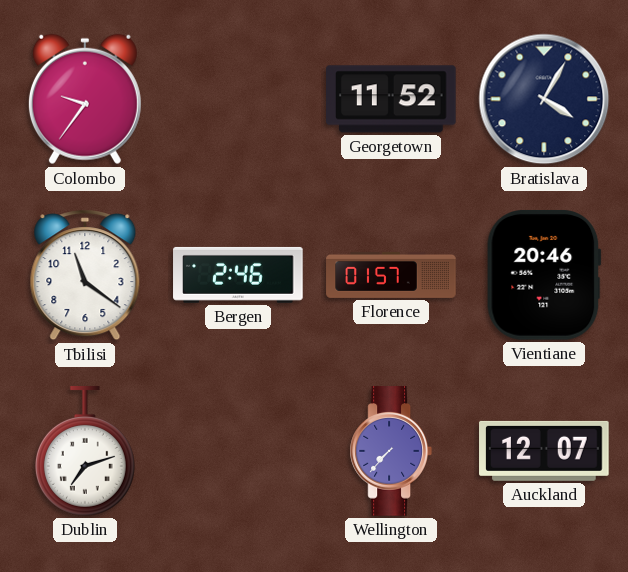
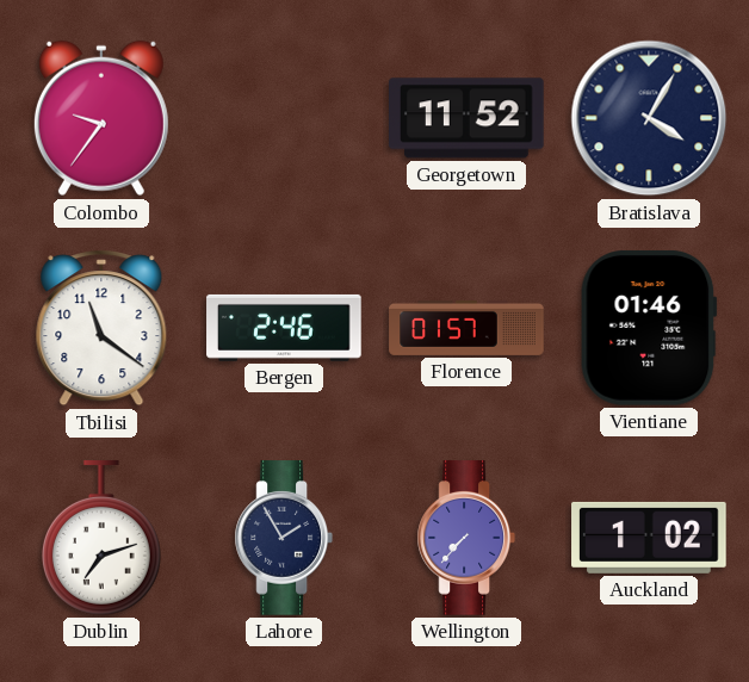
Vientiane: 20:46 -> 01:46 (649, 328)
Lahore: none -> 1:55 (283, 538)
Auckland: 12:07 -> 1:02 (649, 538)
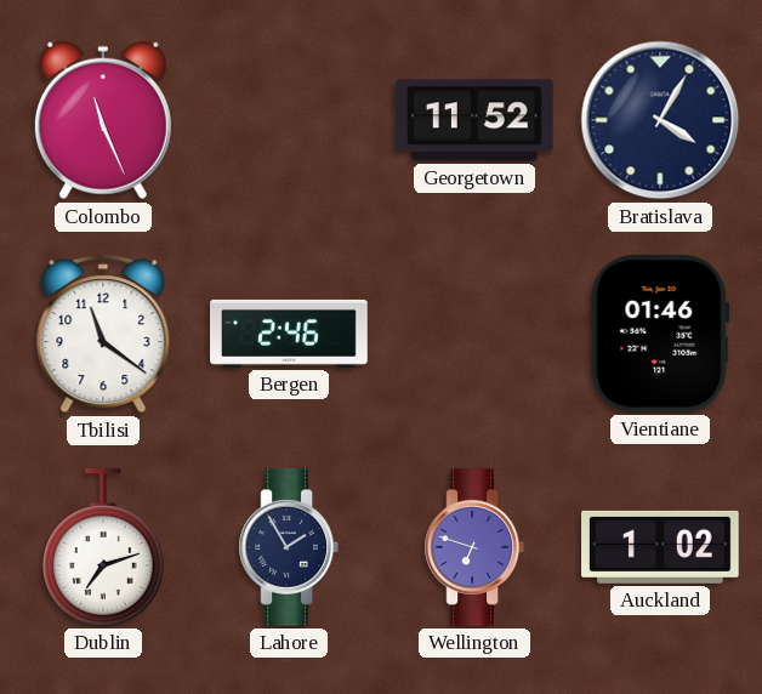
Colombo: 9:36 -> 11:26 (103, 120)
Florence: 01:57 -> none (466, 328)
Wellington: 7:37 -> 6:48 (473, 547)
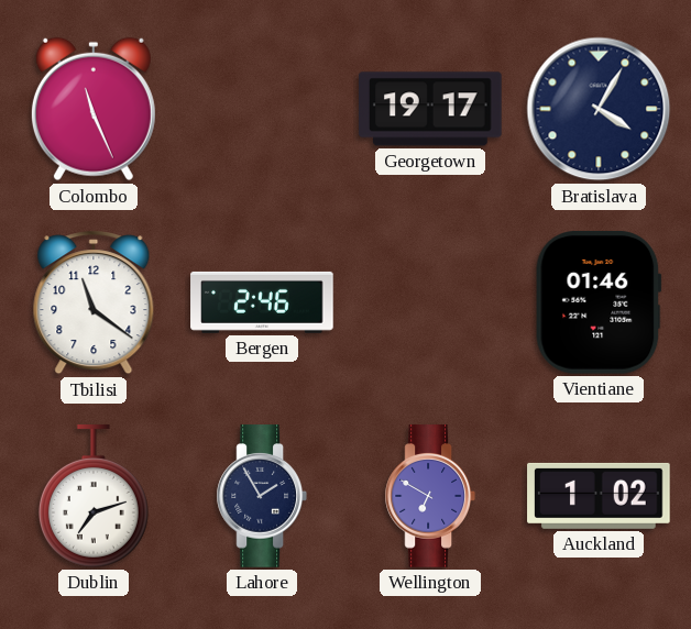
Georgetown: 11:52 -> 19:17 (431, 109)
Wellington: 6:48 -> 6:50 (429, 496)
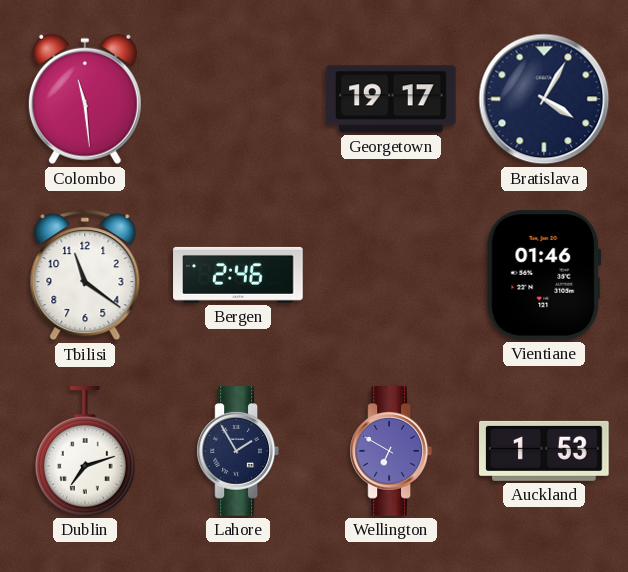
Colombo: 11:26 -> 11:29 (85, 99)
Auckland: 1:02 -> 1:53 (544, 451)
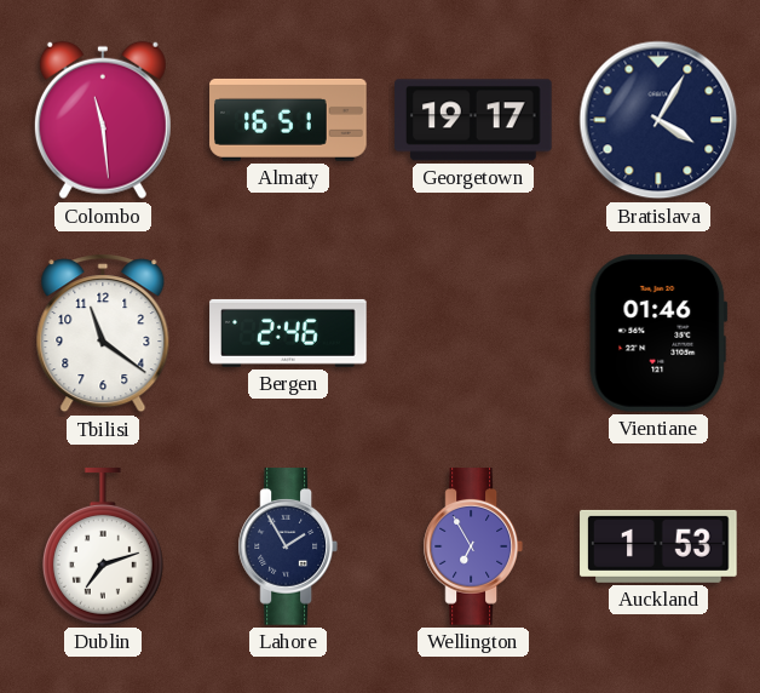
Almaty: none -> 16:51 (288, 120)
Wellington: 6:50 -> 6:55 (472, 546)
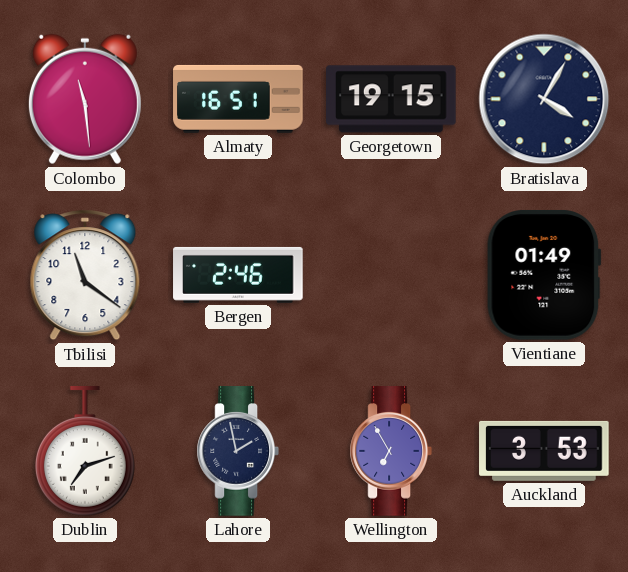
Georgetown: 19:17 -> 19:15 (392, 99)
Vientiane: 01:46 -> 01:49 (544, 275)
Lahore: 1:55 -> 1:58 (237, 451)
Auckland: 1:53 -> 3:53 (544, 451)
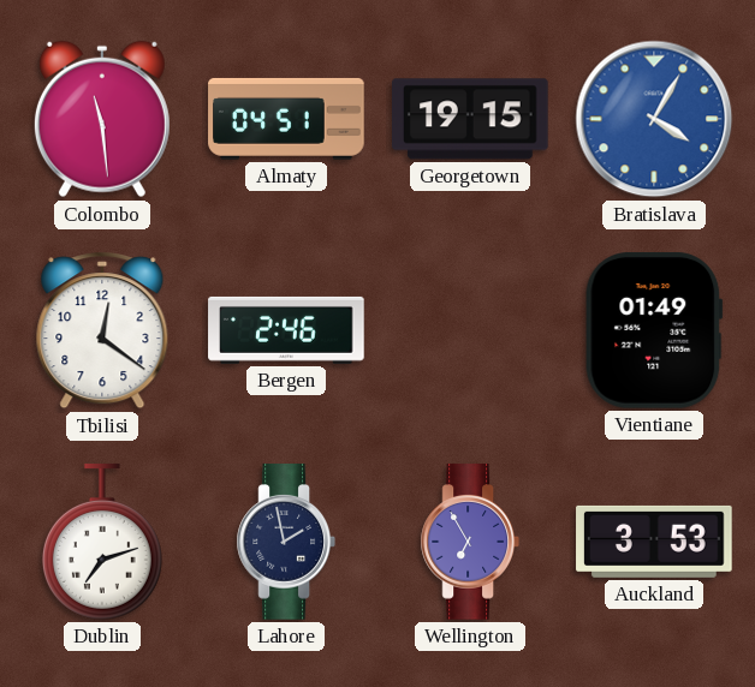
Almaty: 16:51 -> 04:51 (286, 119)
Bratislava dial: navy -> blue (654, 119)
Tbilisi: 11:21 -> 12:21 (102, 330)
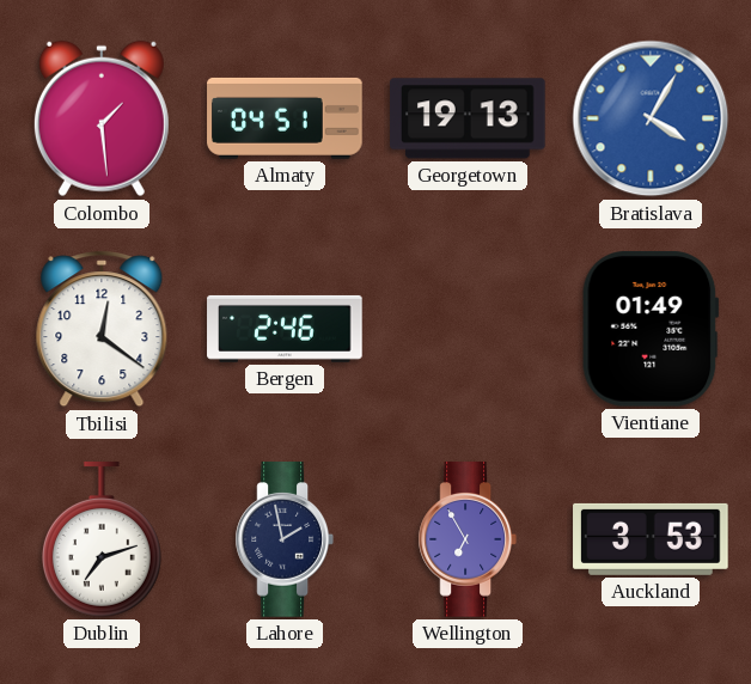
Colombo: 11:29 -> 1:29 (102, 118)
Georgetown: 19:15 -> 19:13 (469, 118)
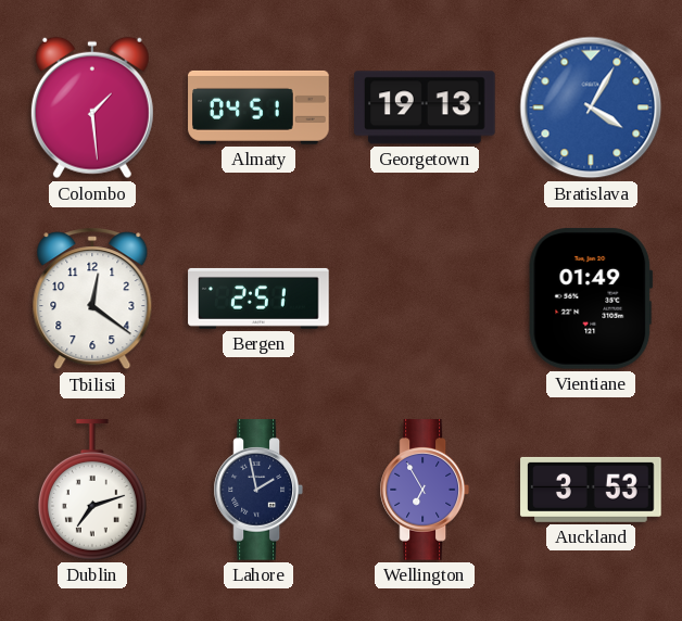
Bergen: 2:46 -> 2:51 (258, 299)
